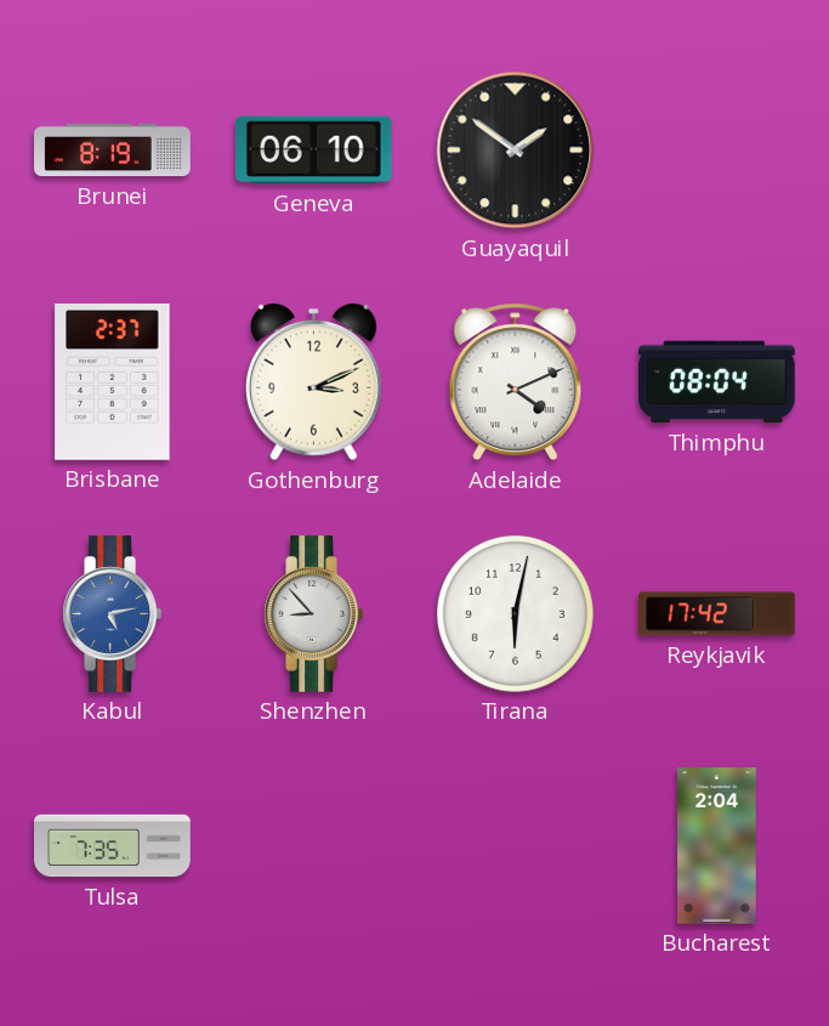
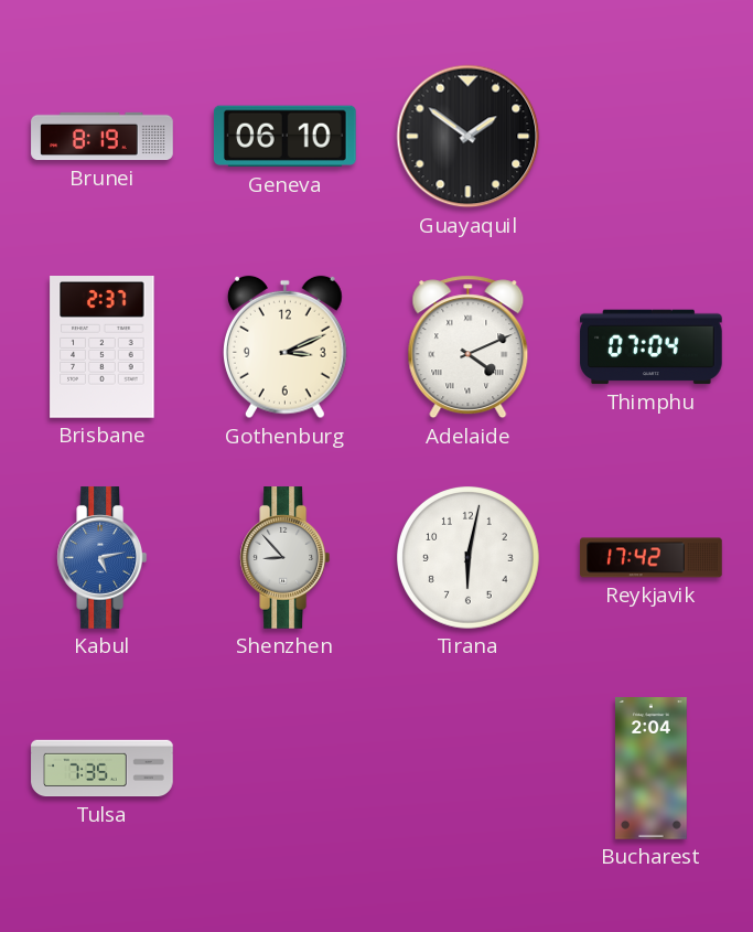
Thimphu: 08:04 -> 07:04 (652, 347)
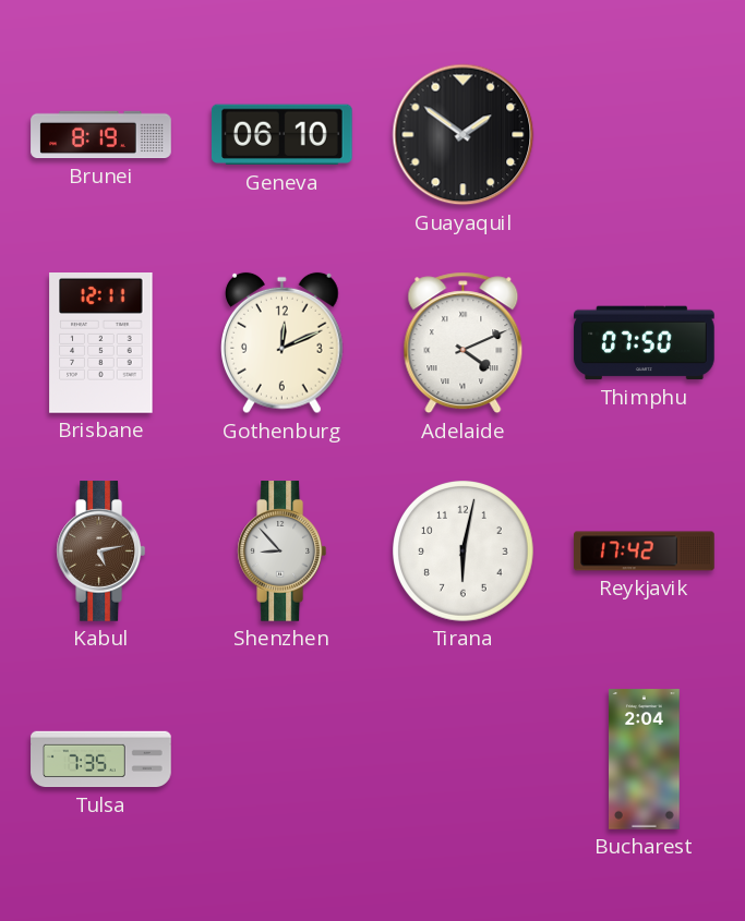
Brisbane: 2:37 -> 12:11 (101, 343)
Gothenburg: 3:11 -> 12:11 (283, 343)
Thimphu: 07:04 -> 07:50 (645, 343)
Kabul dial: blue -> brown (100, 552)
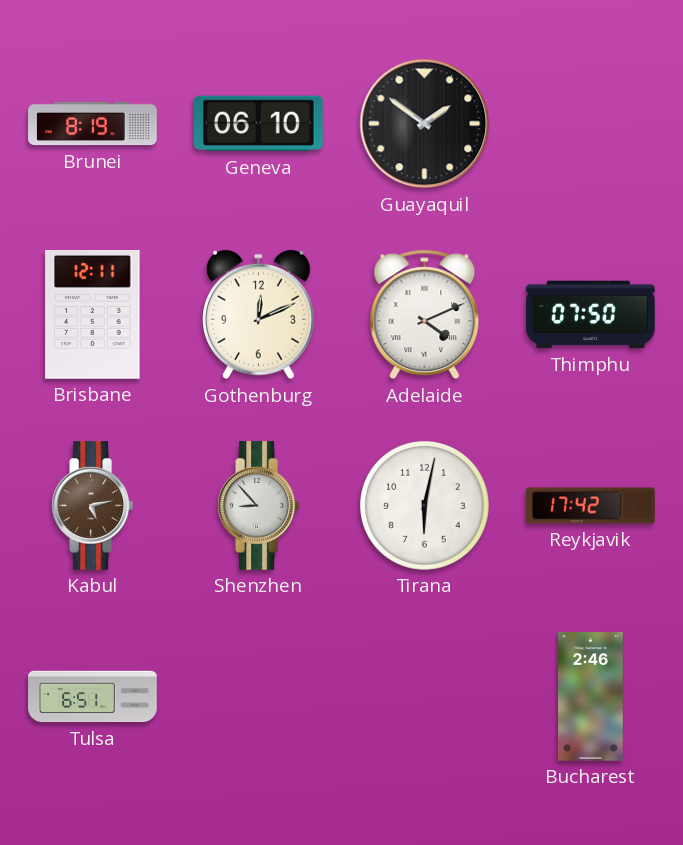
Tulsa: 7:35 -> 6:51 (93, 697)
Bucharest: 2:04 -> 2:46 (591, 697)
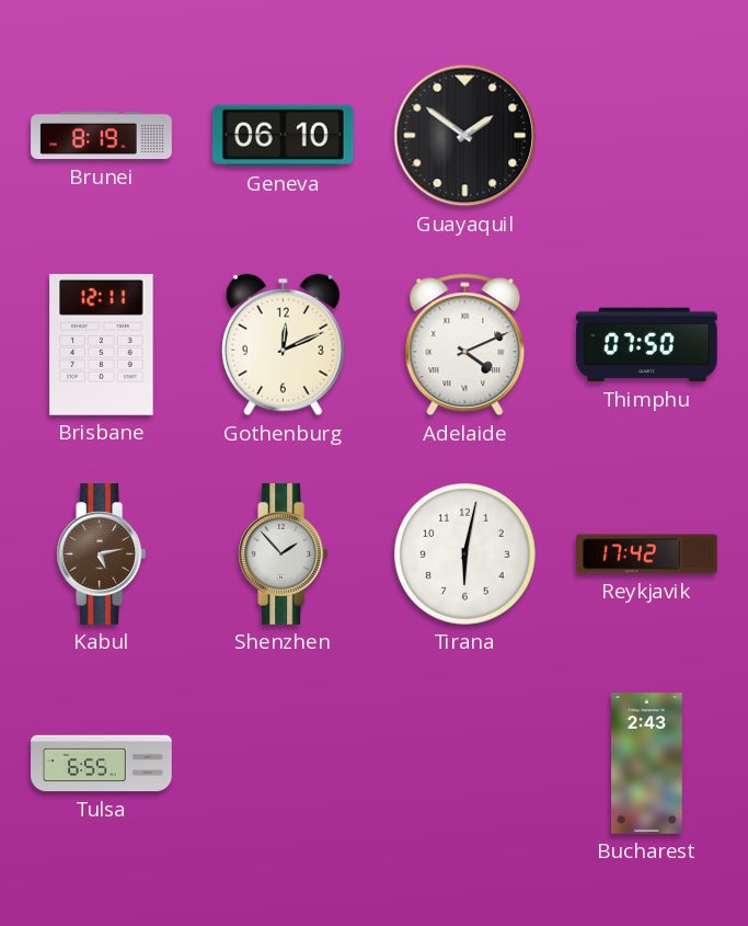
Shenzhen: 8:53 -> 1:53 (283, 555)
Tulsa: 6:51 -> 6:55 (102, 764)
Bucharest: 2:46 -> 2:43 (647, 764)
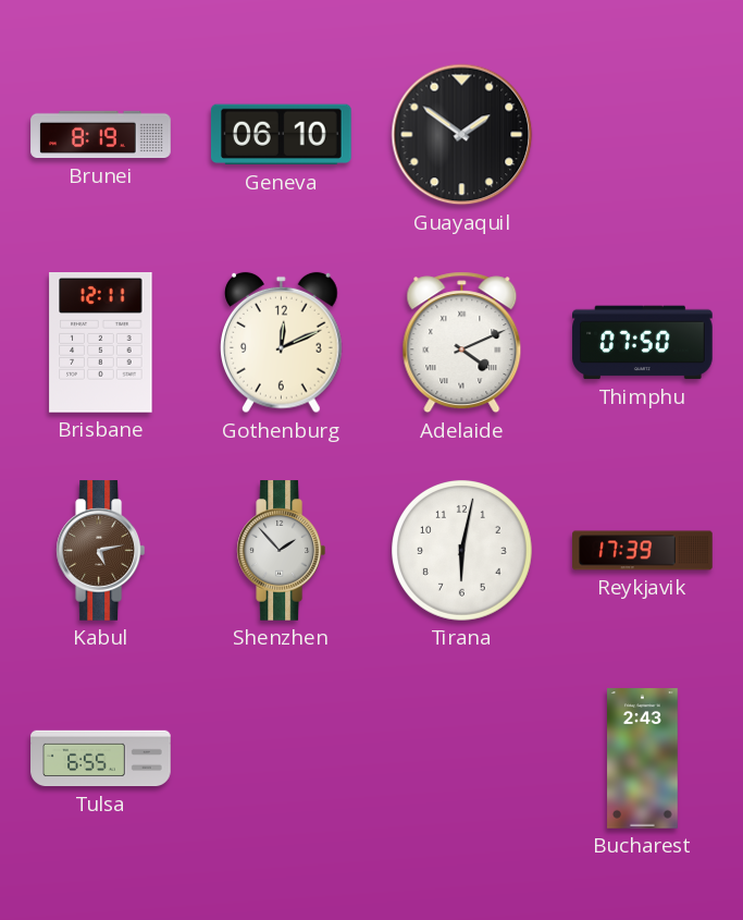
Reykjavik: 17:42 -> 17:39 (643, 551)
